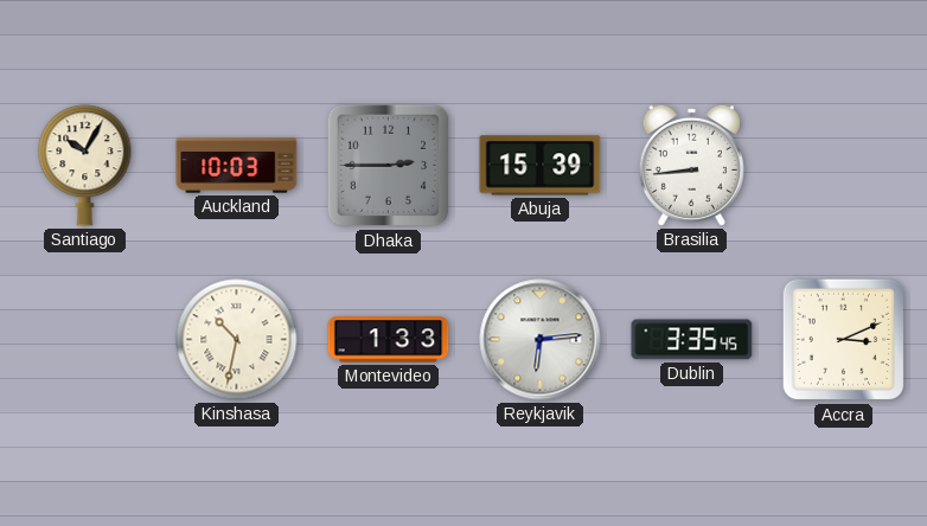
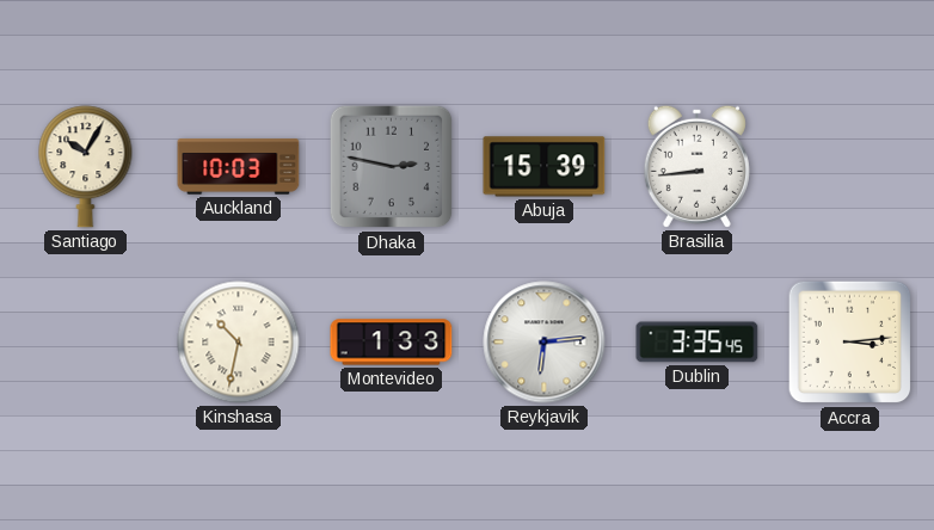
Dhaka: 2:45 -> 2:47 (392, 167)
Accra: 3:11 -> 3:14 (850, 343)
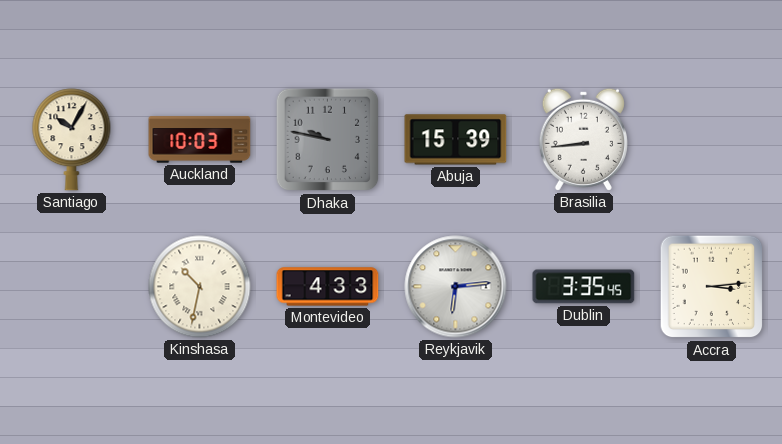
Dhaka: 2:47 -> 9:47 (328, 140)
Montevideo: 1:33 -> 4:33 (328, 287)
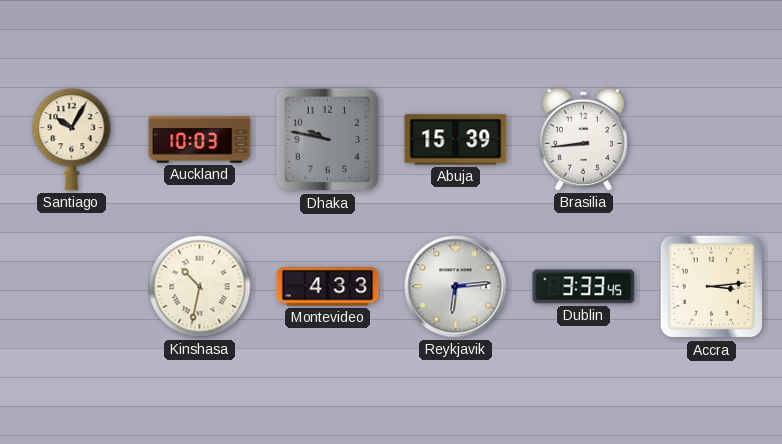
Dublin: 3:35 -> 3:33 (584, 287)
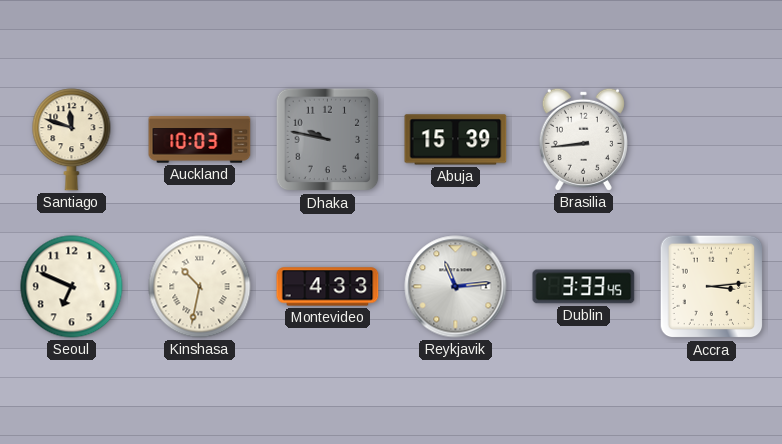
Santiago: 10:05 -> 11:48 (72, 140)
Seoul: none -> 6:49 (72, 287)
Reykjavik: 6:14 -> 11:14 (456, 287)
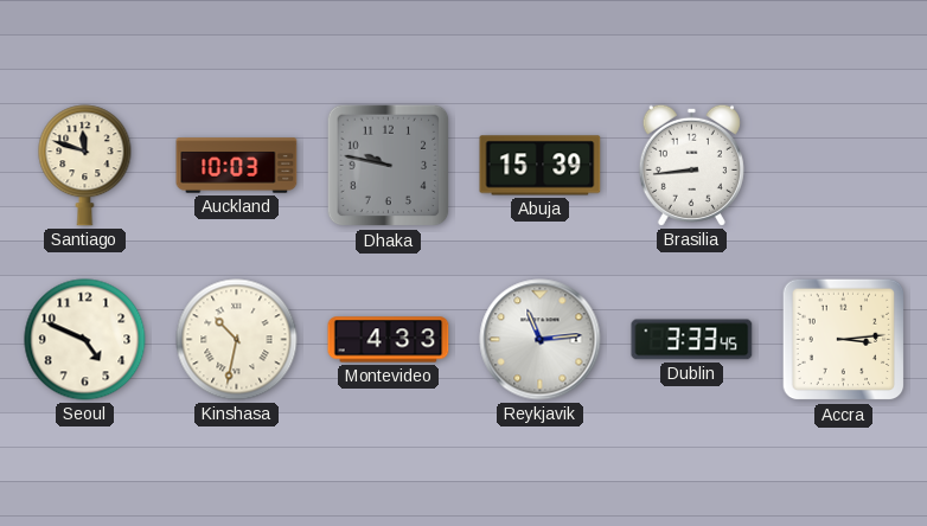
Seoul: 6:49 -> 4:49 (85, 340)
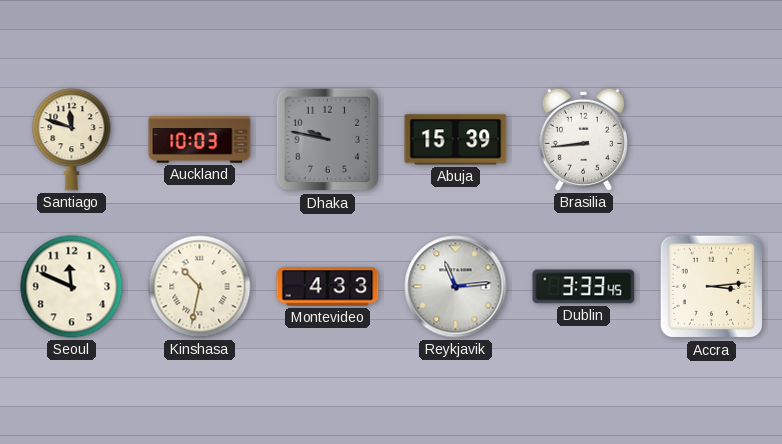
Seoul: 4:49 -> 11:49 (72, 287)
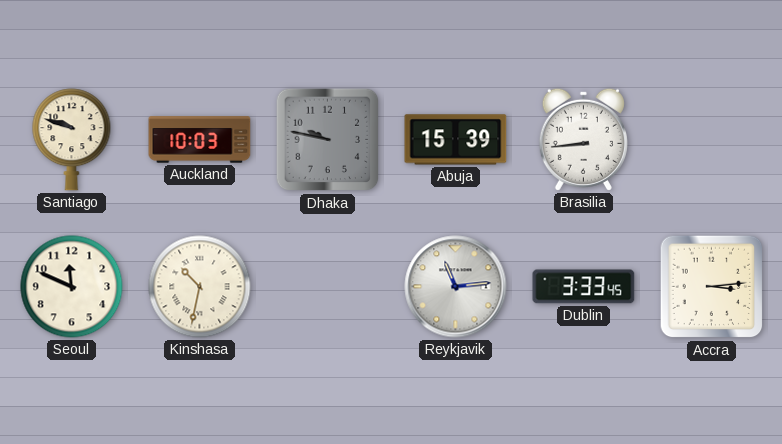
Santiago: 11:48 -> 9:48 (72, 140)
Montevideo: 4:33 -> none (328, 287)
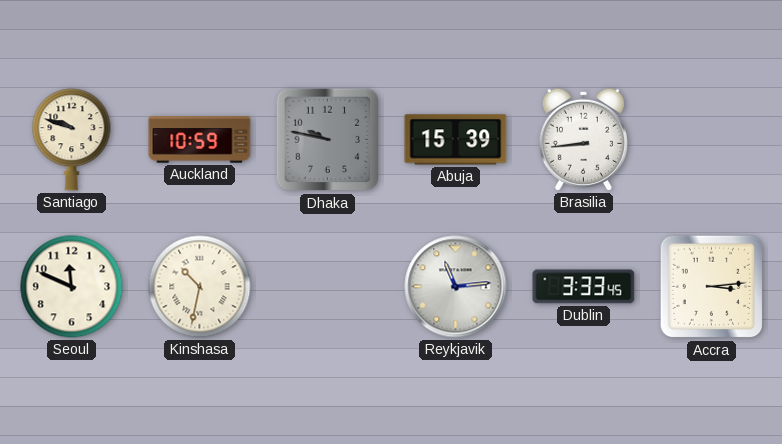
Auckland: 10:03 -> 10:59 (200, 140)
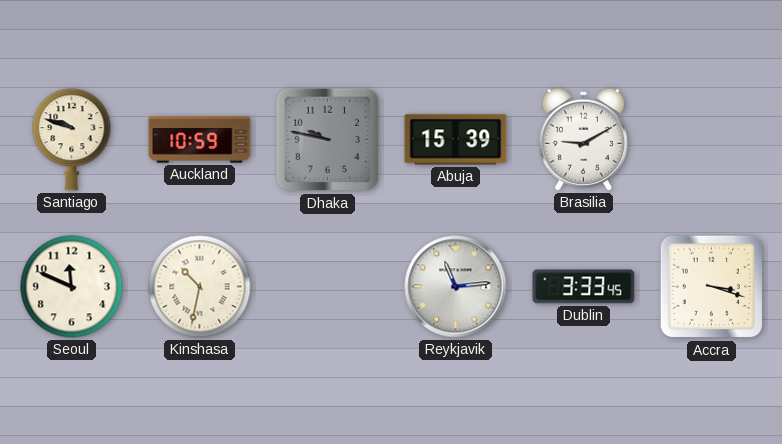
Brasilia: 8:44 -> 9:10 (583, 139)
Accra: 3:14 -> 3:18 (712, 287)
